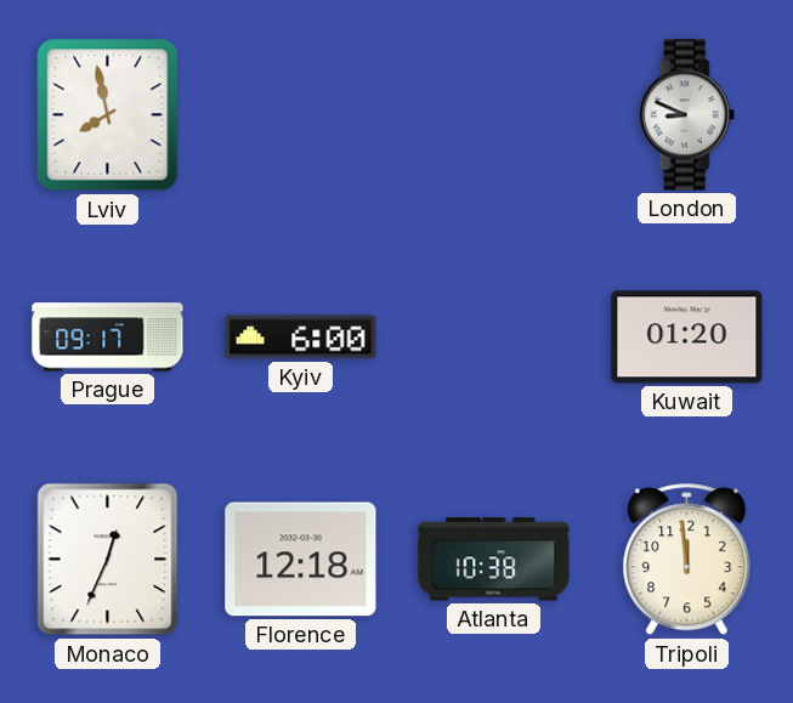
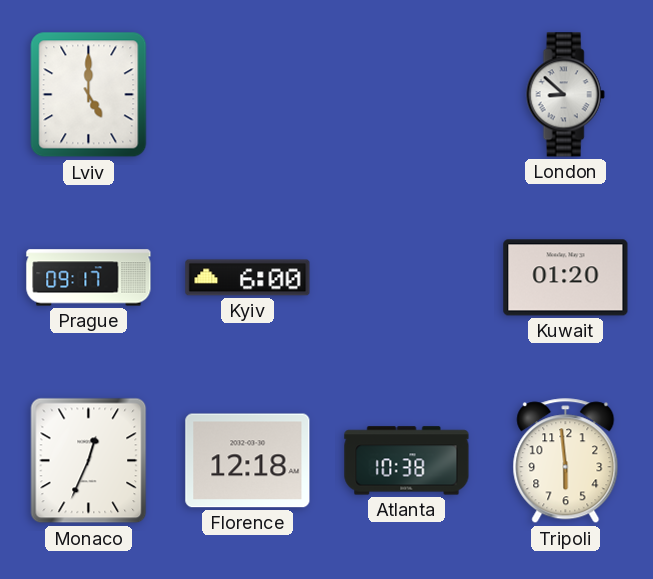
Lviv: 7:58 -> 5:00 (89, 95)
London: 8:49 -> 8:52 (565, 95)
Tripoli: 11:59 -> 5:59 (566, 461)
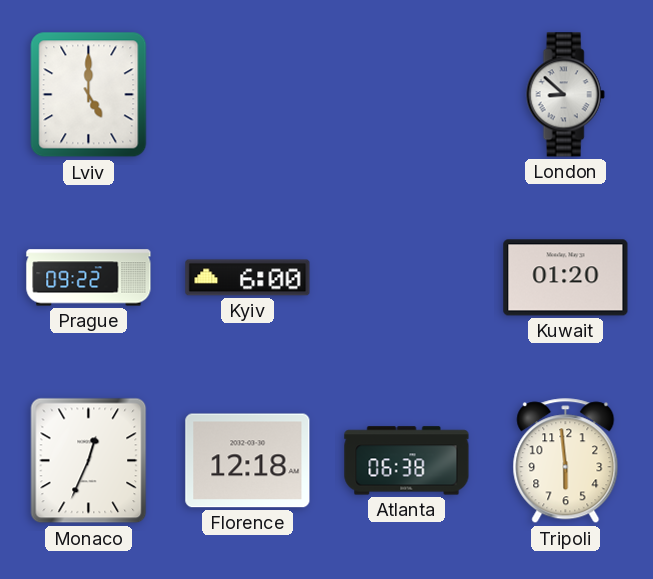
Prague: 09:17 -> 09:22 (89, 278)
Atlanta: 10:38 -> 06:38 (407, 461)
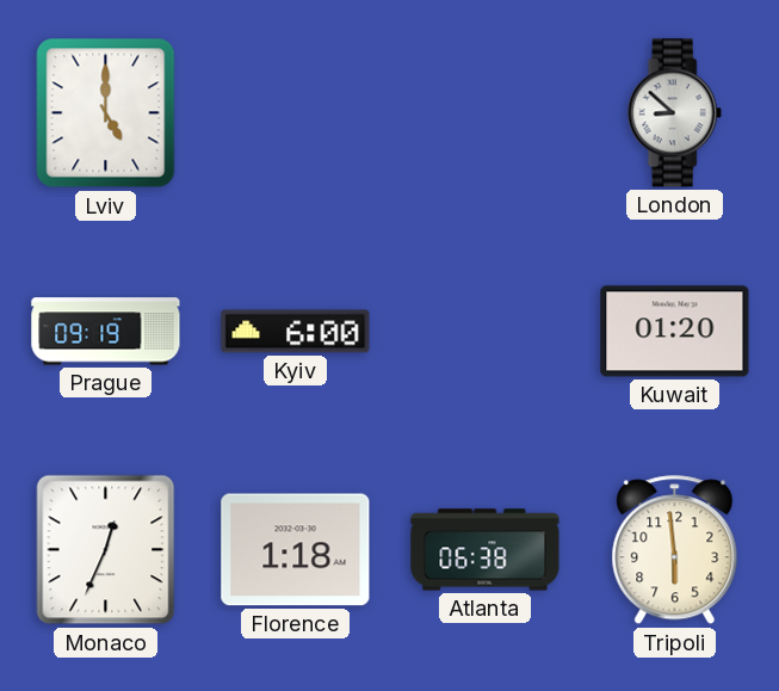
Prague: 09:22 -> 09:19 (106, 332)
Florence: 12:18 -> 1:18 (296, 550)
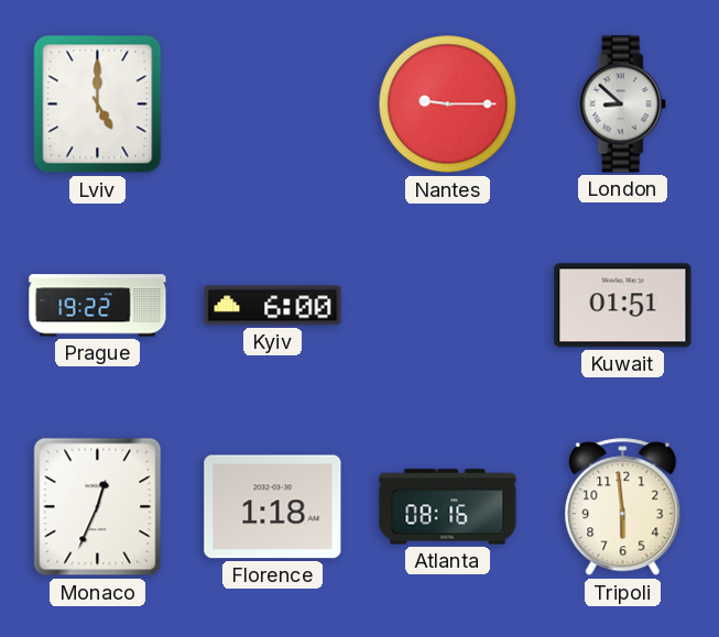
Nantes: none -> 9:15 (448, 105)
Prague: 09:19 -> 19:22 (98, 306)
Kuwait: 01:20 -> 01:51 (623, 306)
Atlanta: 06:38 -> 08:16 (448, 507)
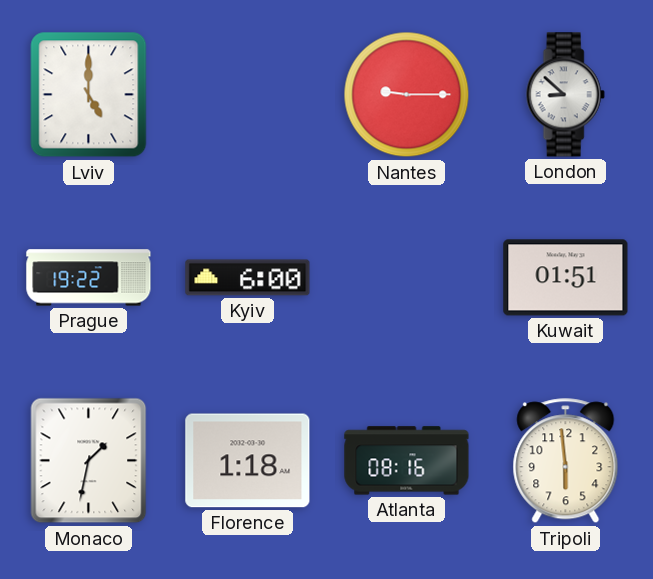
Monaco: 12:34 -> 1:32 (89, 461)
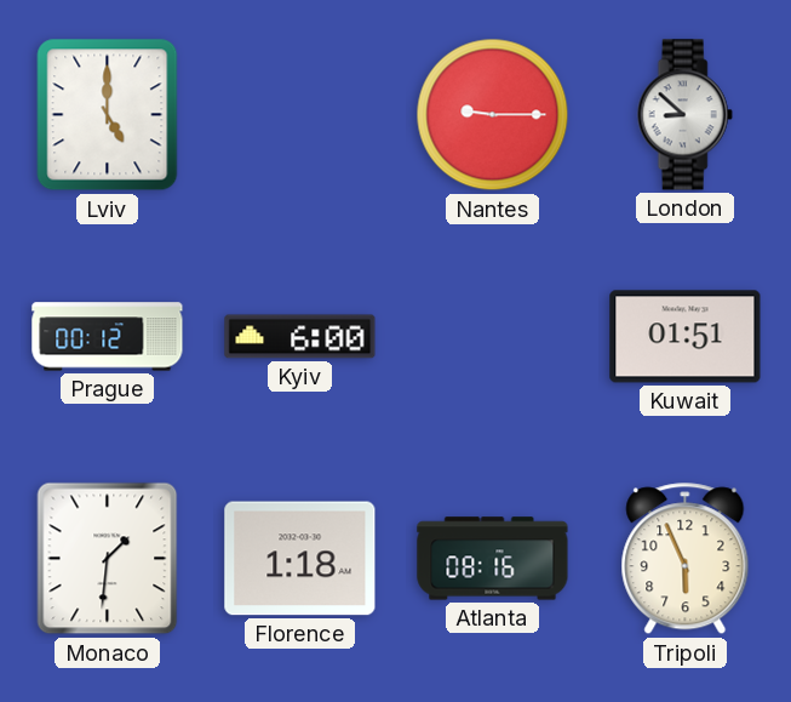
Prague: 19:22 -> 00:12 (108, 337)
Monaco: 1:32 -> 1:31 (108, 559)
Tripoli: 5:59 -> 5:56 (686, 559)
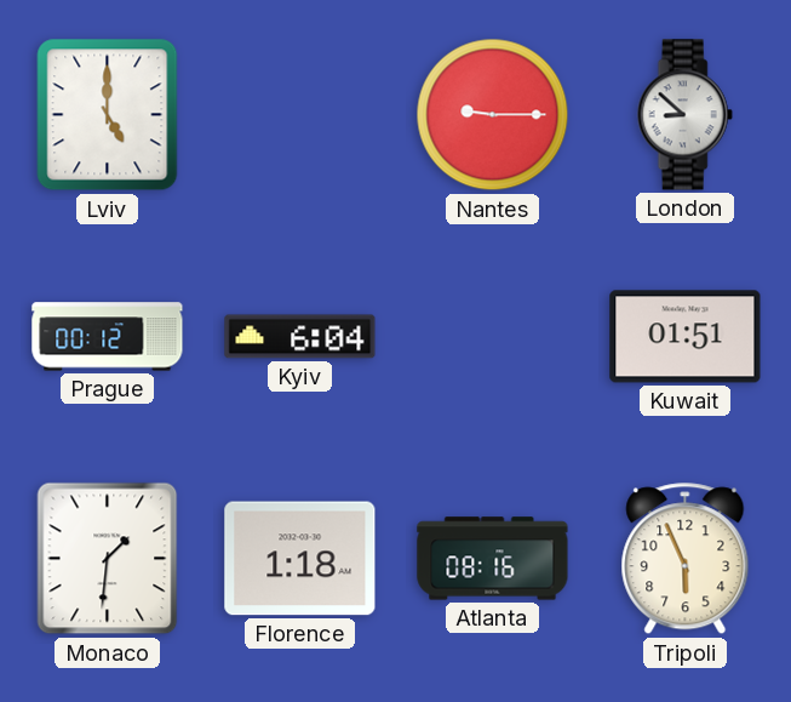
Kyiv: 6:00 -> 6:04 (300, 337)
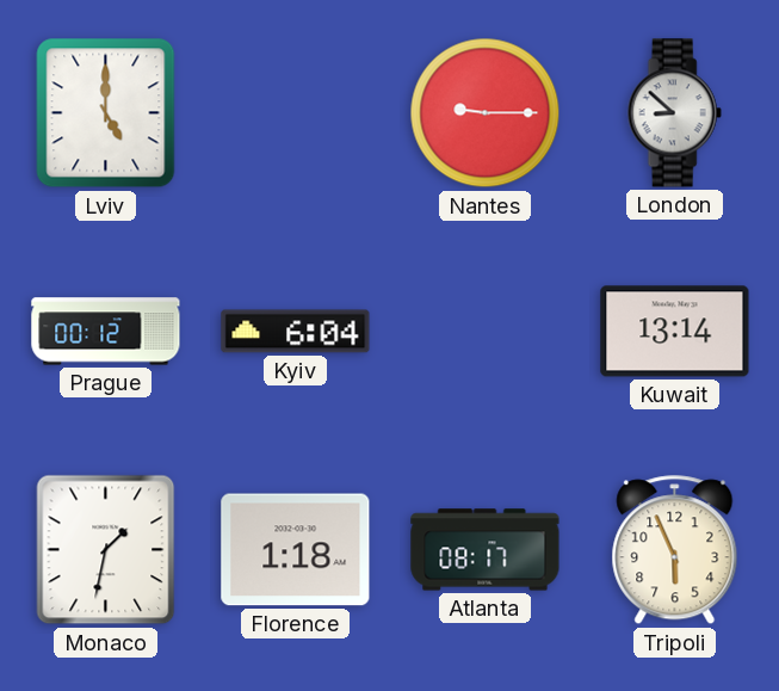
Kuwait: 01:51 -> 13:14 (675, 332)
Monaco: 1:31 -> 1:32 (106, 550)
Atlanta: 08:16 -> 08:17 (486, 550)
